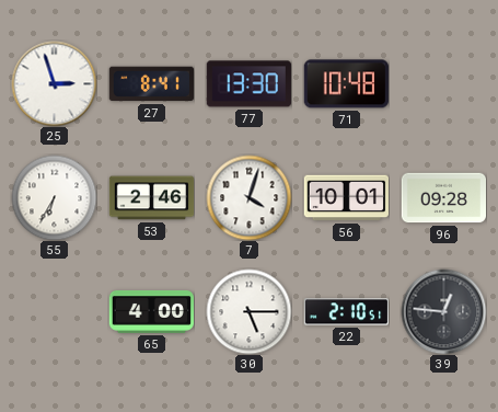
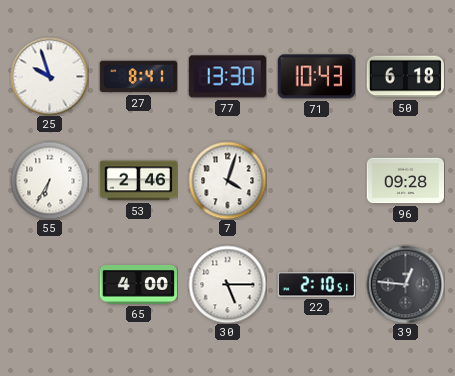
25: 2:57 -> 9:57 (49, 76)
71: 10:48 -> 10:43 (316, 77)
50: none -> 6:18 (405, 77)
56: 10:01 -> none (346, 198)
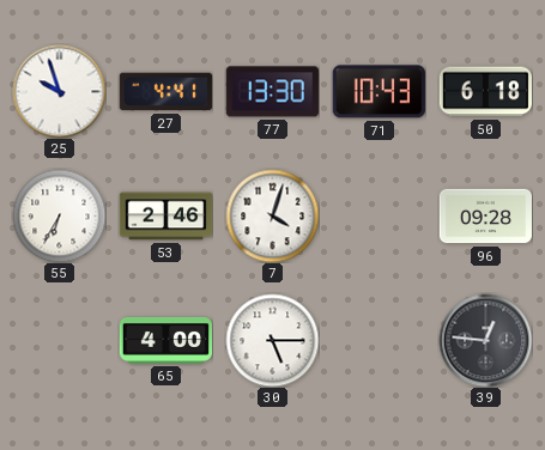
27: 8:41 -> 4:41 (165, 92)
22: 2:10 -> none (316, 285)
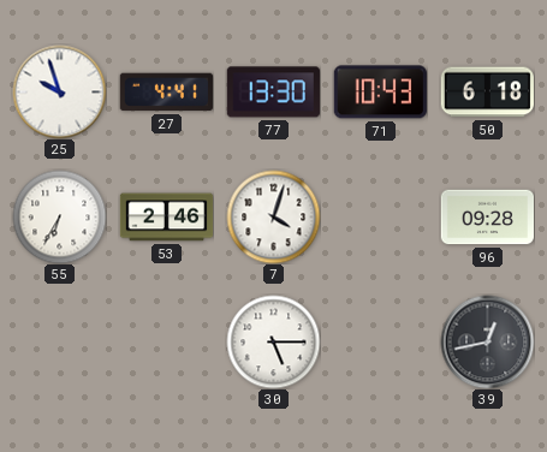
65: 4:00 -> none (165, 340)
39: 12:46 -> 12:43 (487, 341)
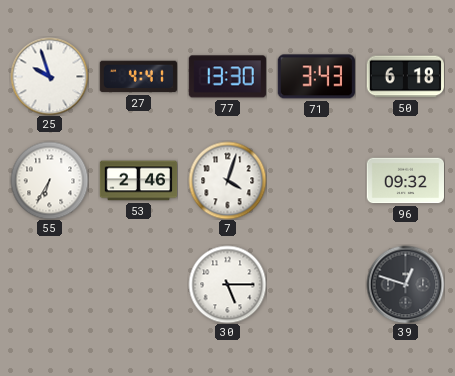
71: 10:43 -> 3:43 (316, 77)
96: 09:28 -> 09:32 (405, 181)
39: 12:43 -> 12:48 (405, 284)
